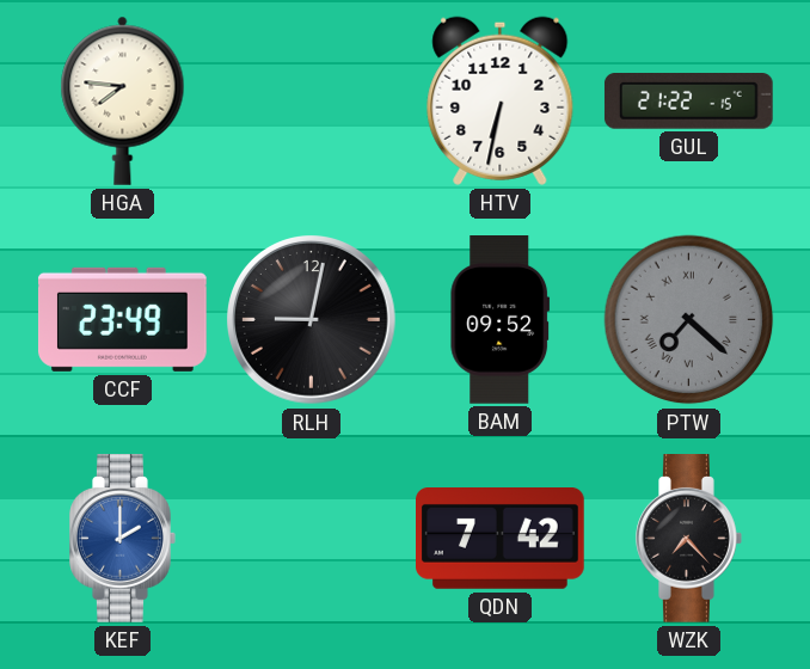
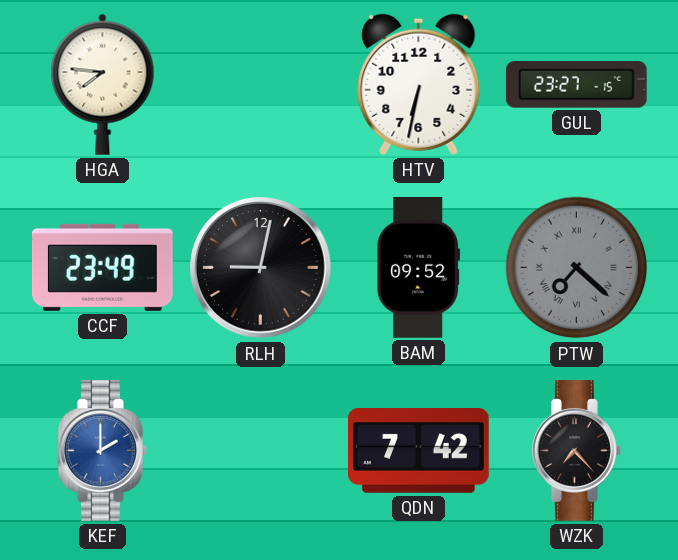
GUL: 21:22 -> 23:27 (576, 85)
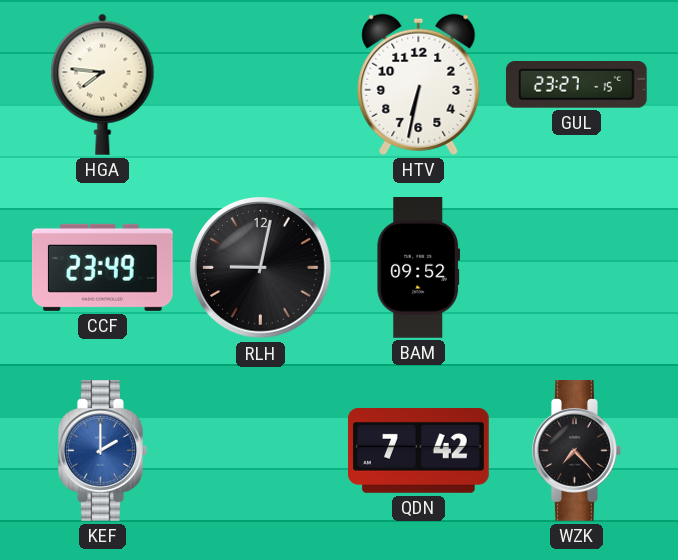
PTW: 7:22 -> none (577, 268)
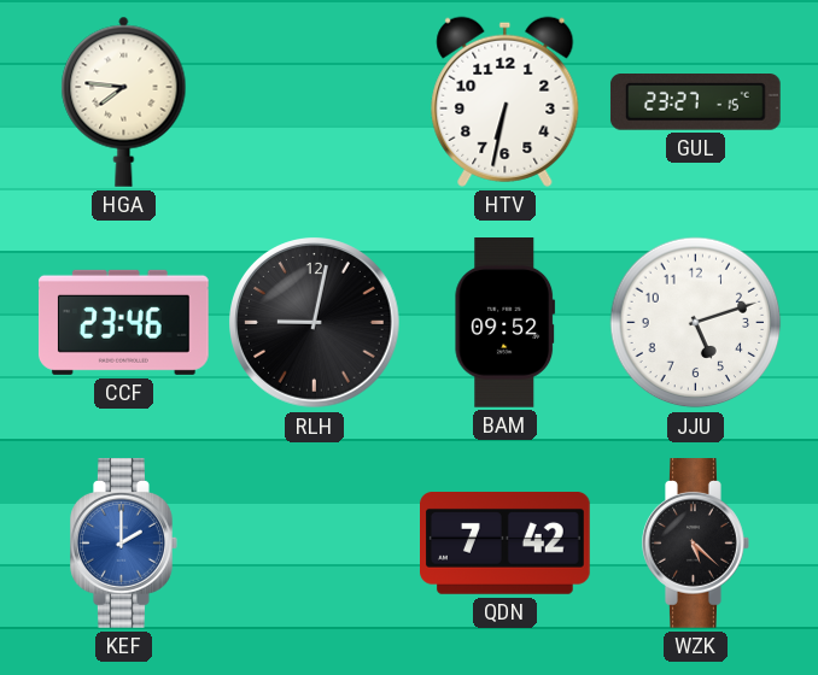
CCF: 23:49 -> 23:46 (123, 322)
JJU: none -> 5:12 (696, 323)
WZK: 7:23 -> 5:22 (696, 544)
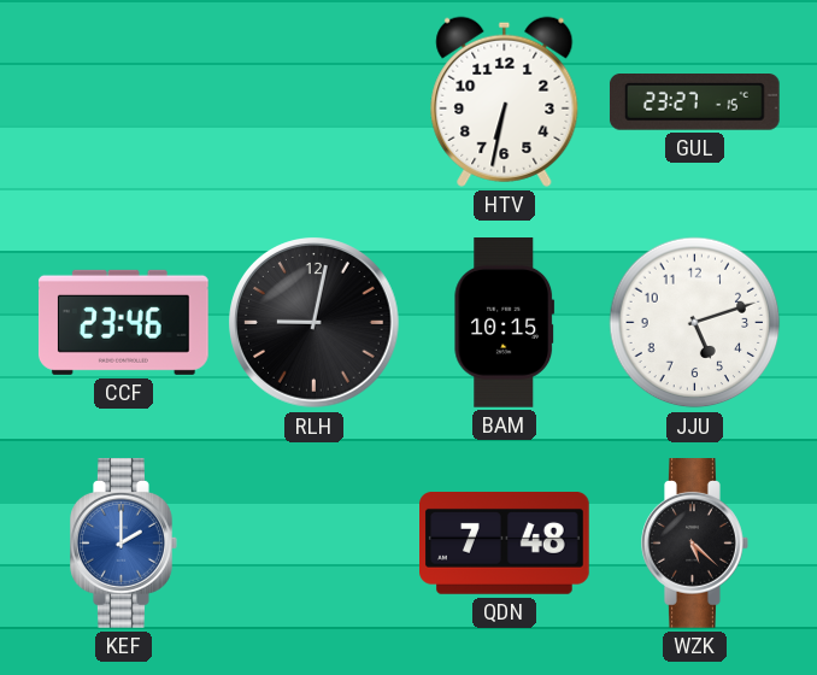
HGA: 7:46 -> none (124, 101)
BAM: 09:52 -> 10:15 (505, 323)
QDN: 7:42 -> 7:48 (505, 544)
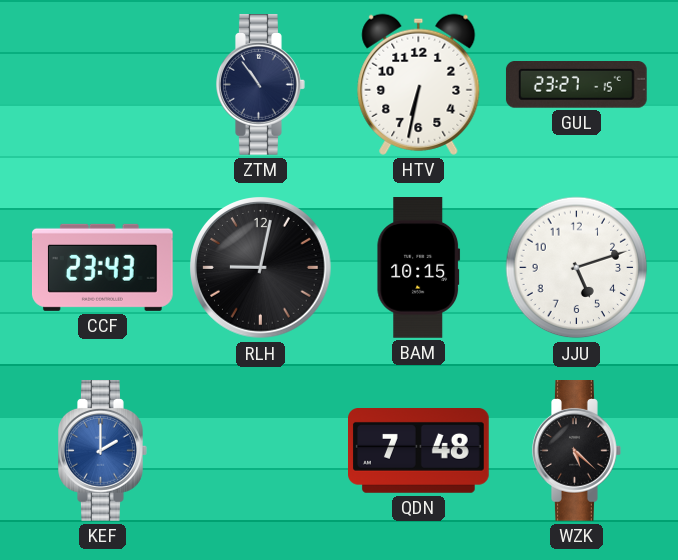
ZTM: none -> 10:54 (261, 85)
CCF: 23:46 -> 23:43 (102, 267)
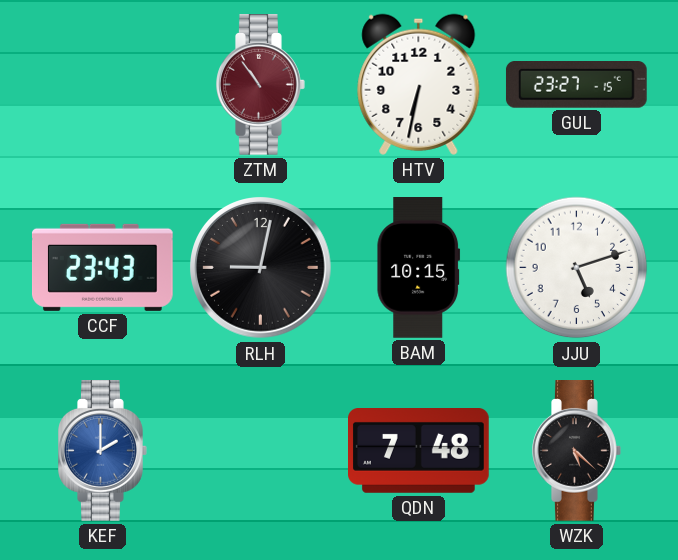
ZTM dial: navy -> burgundy (261, 85)
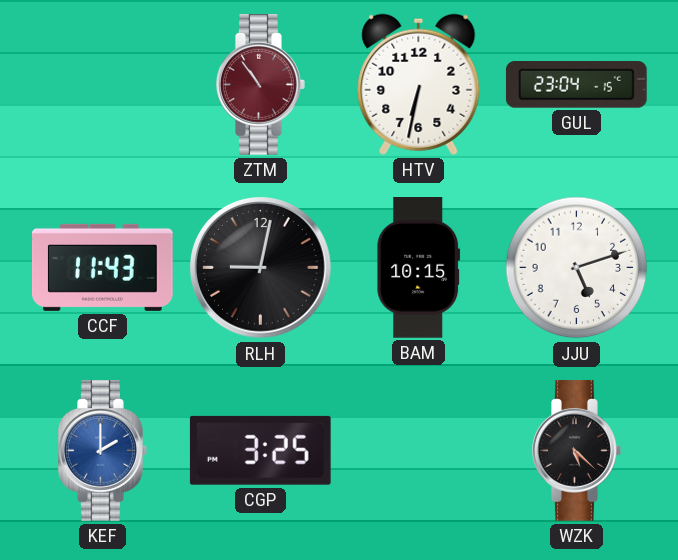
GUL: 23:27 -> 23:04 (576, 85)
CCF: 23:43 -> 11:43 (102, 267)
CGP: none -> 3:25 (260, 450)
QDN: 7:48 -> none (419, 451)
